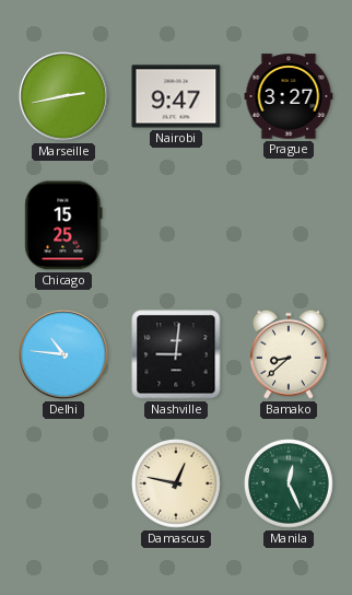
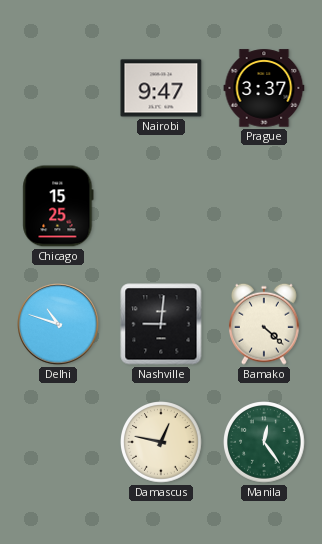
Marseille: 2:43 -> none (63, 96)
Prague: 3:27 -> 3:37 (264, 88)
Delhi: 10:46 -> 10:48 (58, 324)
Bamako: 8:38 -> 4:22 (264, 324)
Manila: 12:26 -> 12:24 (265, 443)
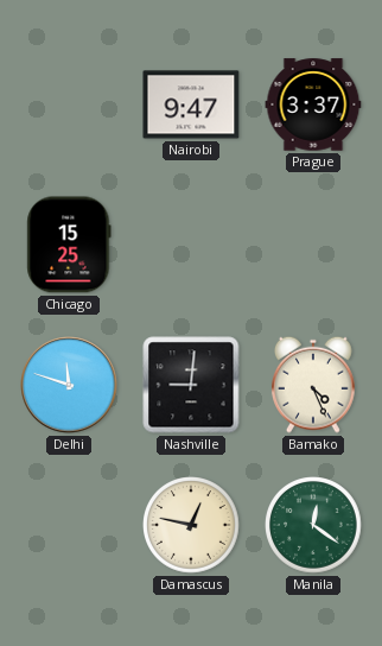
Delhi: 10:48 -> 11:48 (69, 385)
Bamako: 4:22 -> 4:26 (313, 385)
Manila: 12:24 -> 12:21 (314, 526)
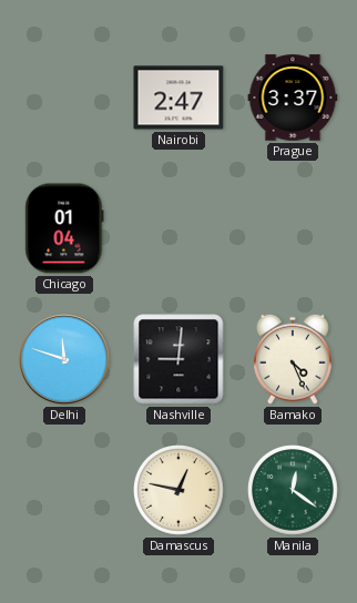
Nairobi: 9:47 -> 2:47 (178, 98)
Chicago: 15:25 -> 01:04 (64, 228)
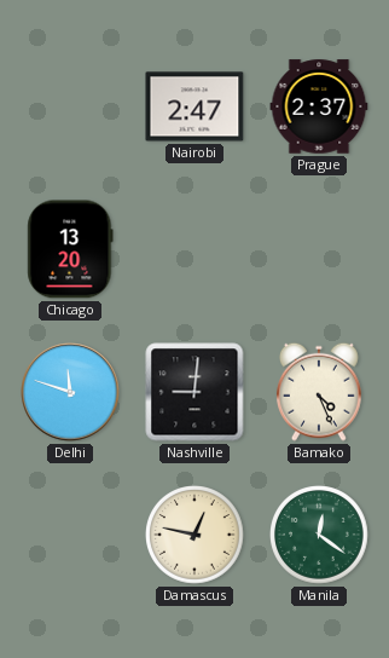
Prague: 3:37 -> 2:37 (319, 106)
Chicago: 01:04 -> 13:20 (70, 249)
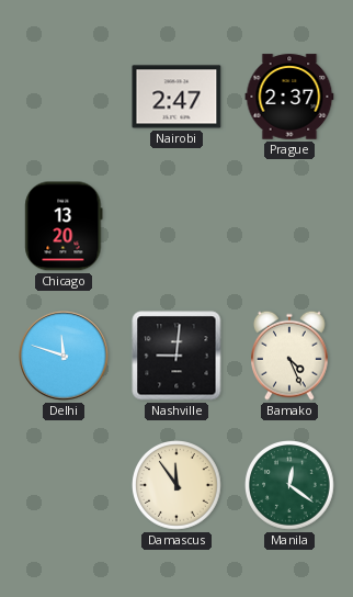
Damascus: 12:47 -> 11:54 (178, 486)
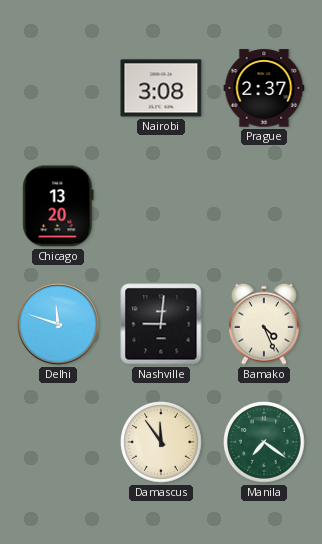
Nairobi: 2:47 -> 3:08 (161, 88)
Manila: 12:21 -> 7:21 (265, 443)
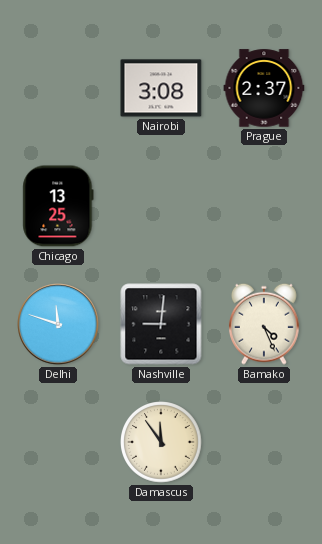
Chicago: 13:20 -> 13:25 (58, 206)
Manila: 7:21 -> none (265, 443)
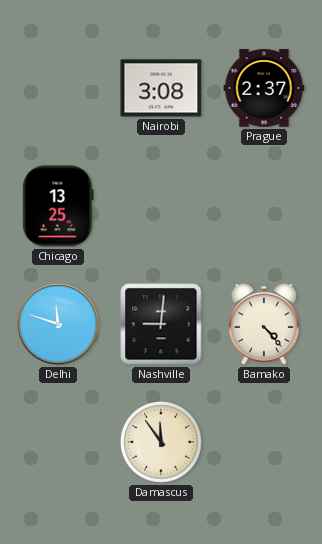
Bamako: 4:26 -> 4:23 (264, 324)
